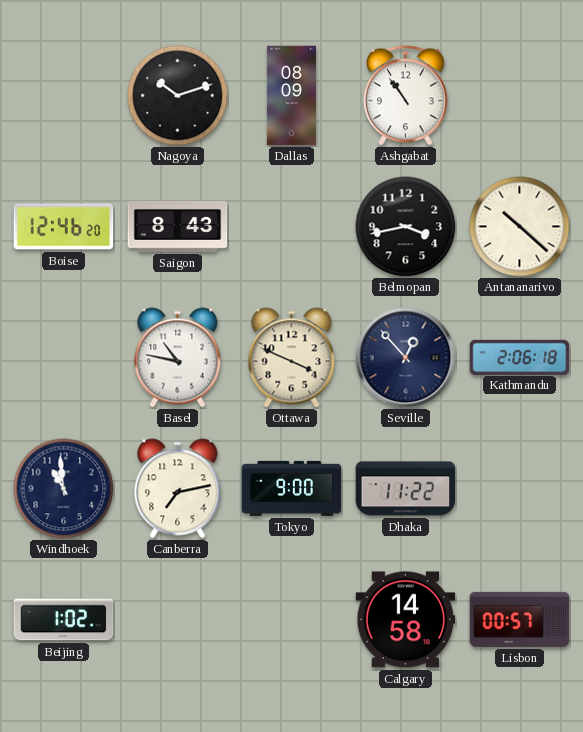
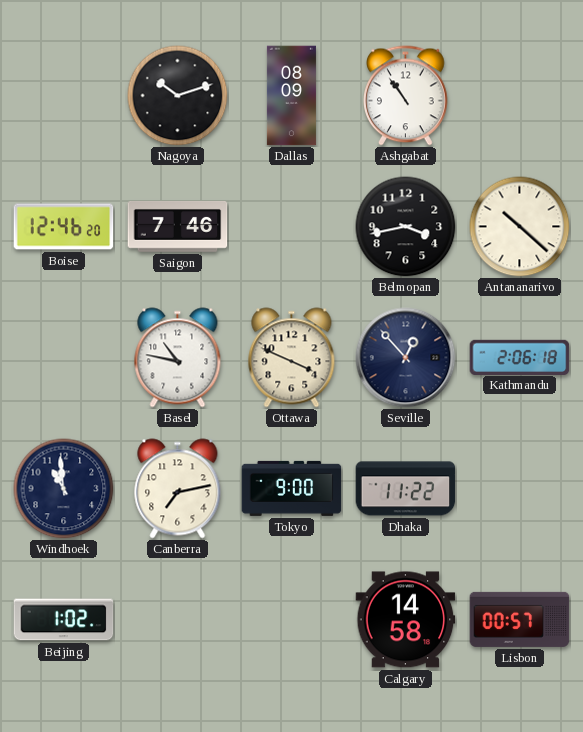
Saigon: 8:43 -> 7:46 (178, 227)
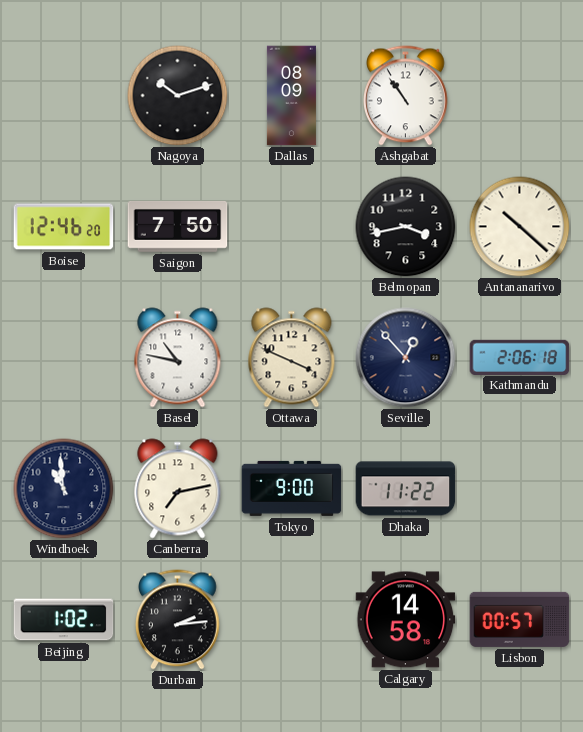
Saigon: 7:46 -> 7:50 (178, 227)
Durban: none -> 2:14 (178, 620)
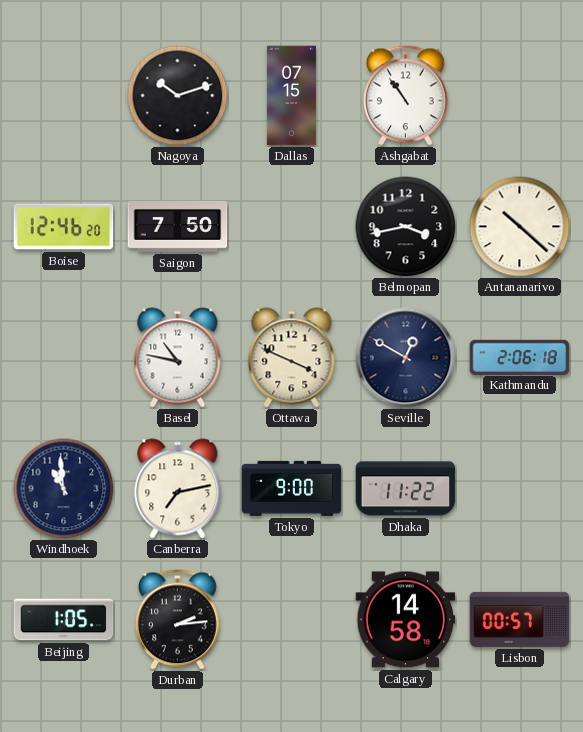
Dallas: 08:09 -> 07:15 (291, 96)
Seville: 12:53 -> 12:50 (406, 358)
Beijing: 1:02 -> 1:05 (64, 620)
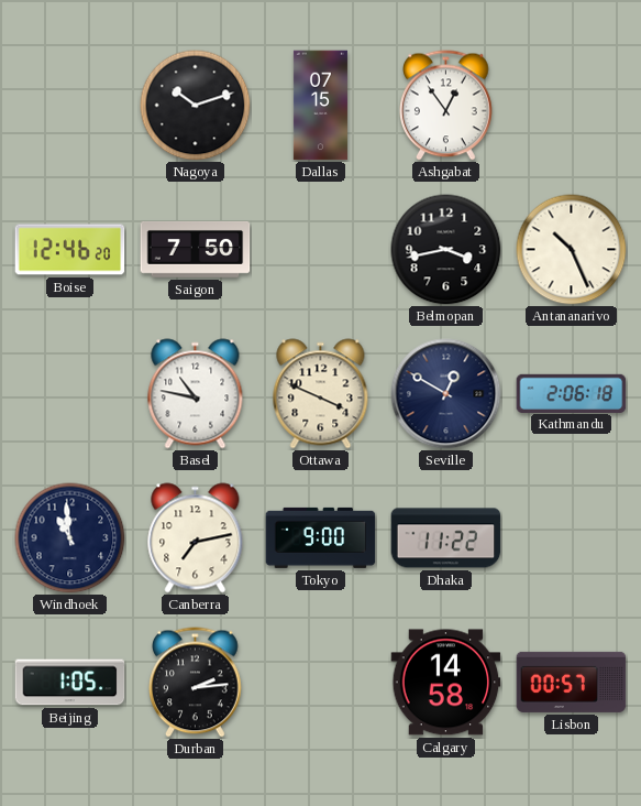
Ashgabat: 10:54 -> 12:54 (446, 106)
Antananarivo: 10:22 -> 10:26 (572, 250)
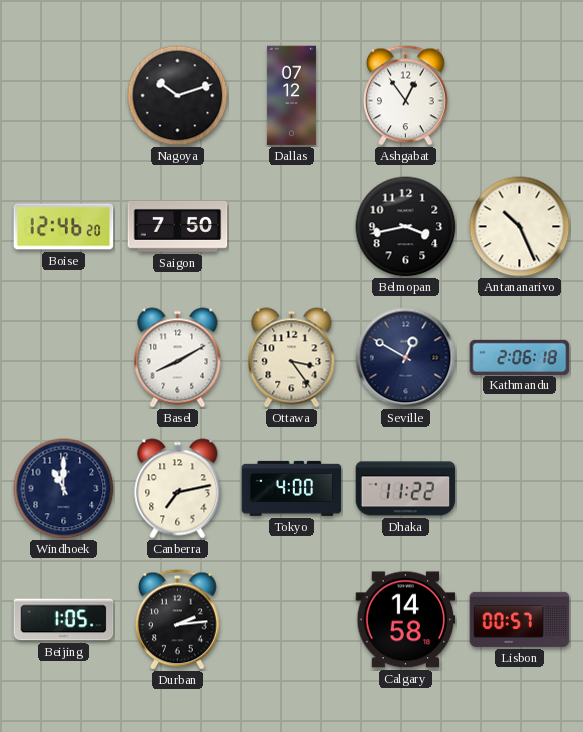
Dallas: 07:15 -> 07:12 (291, 96)
Basel: 10:47 -> 8:10 (178, 358)
Ottawa: 3:49 -> 3:24 (292, 358)
Windhoek: 10:59 -> 11:00 (64, 489)
Tokyo: 9:00 -> 4:00 (292, 488)
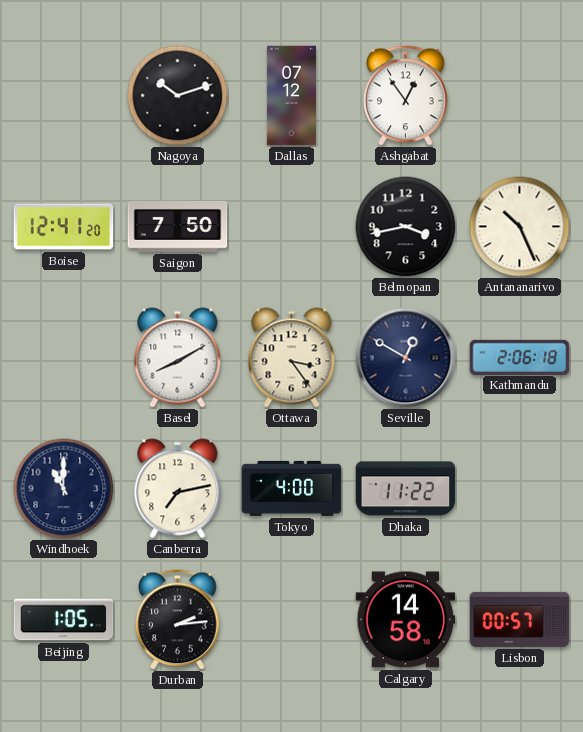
Boise: 12:46 -> 12:41 (64, 227)
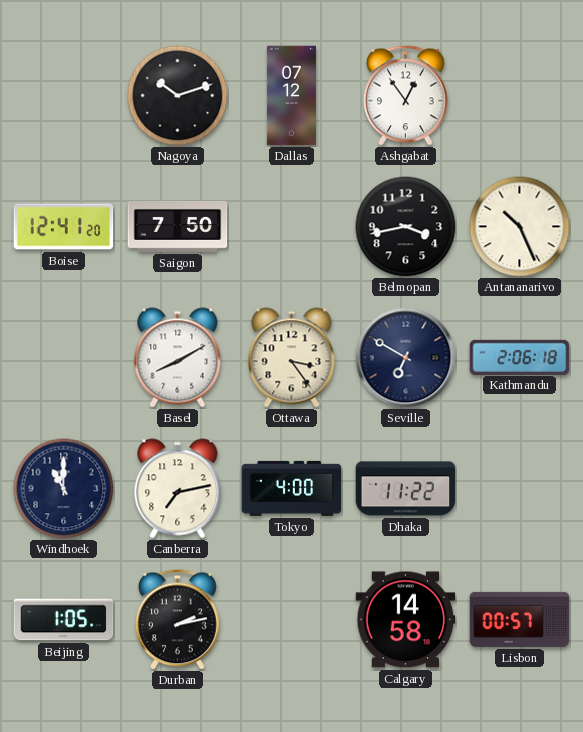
Seville: 12:50 -> 6:50 (406, 358)
Durban: 2:14 -> 2:13 (178, 620)
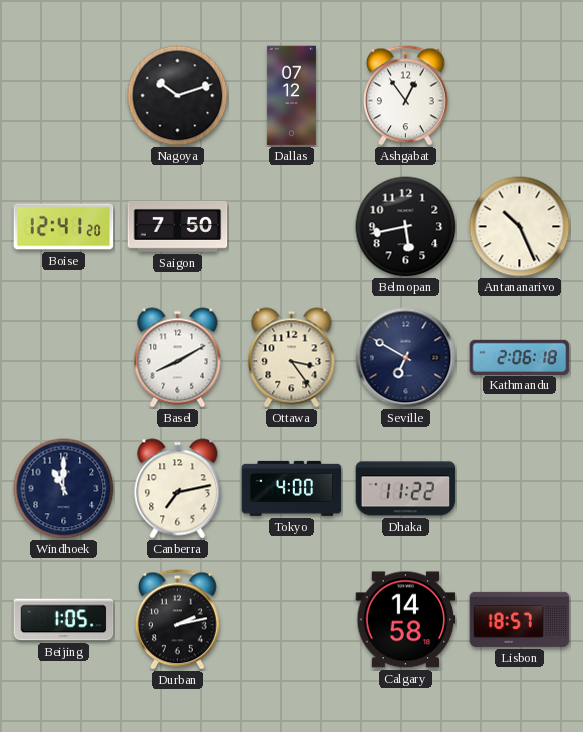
Belmopan: 3:43 -> 5:43 (406, 227)
Lisbon: 00:57 -> 18:57 (520, 619)
